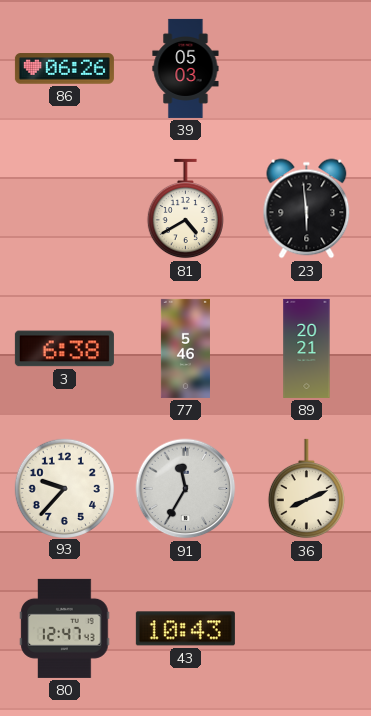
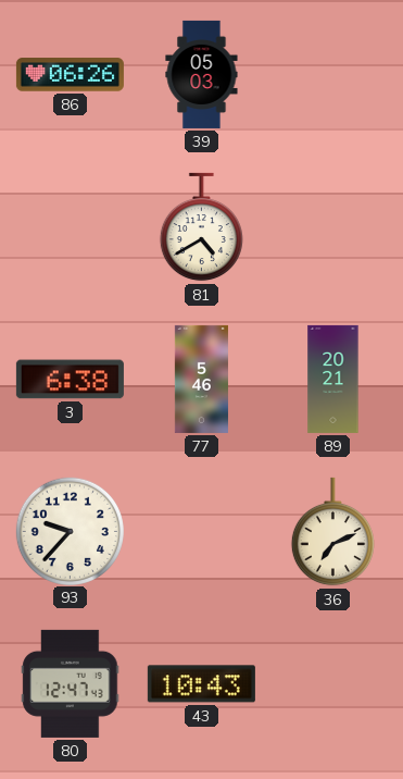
23: 5:59 -> none (307, 209)
91: 11:35 -> none (186, 489)
36: 8:11 -> 7:11 (332, 532)
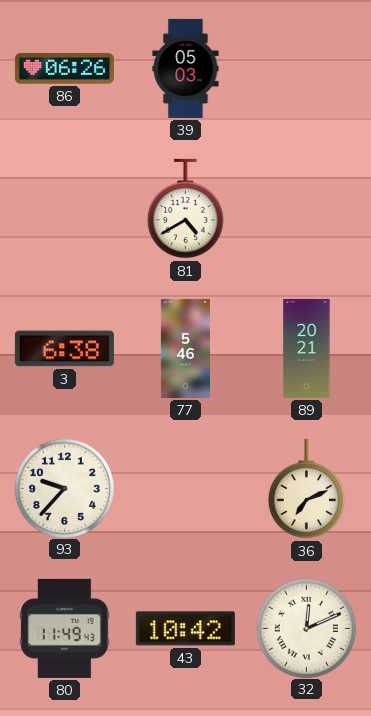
80: 12:47 -> 11:49 (65, 628)
43: 10:43 -> 10:42 (185, 629)
32: none -> 12:11 (306, 628)
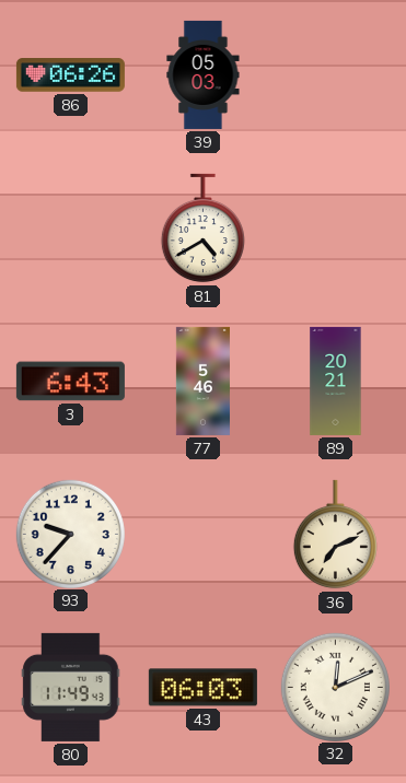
3: 6:38 -> 6:43 (70, 382)
43: 10:42 -> 06:03 (202, 688)
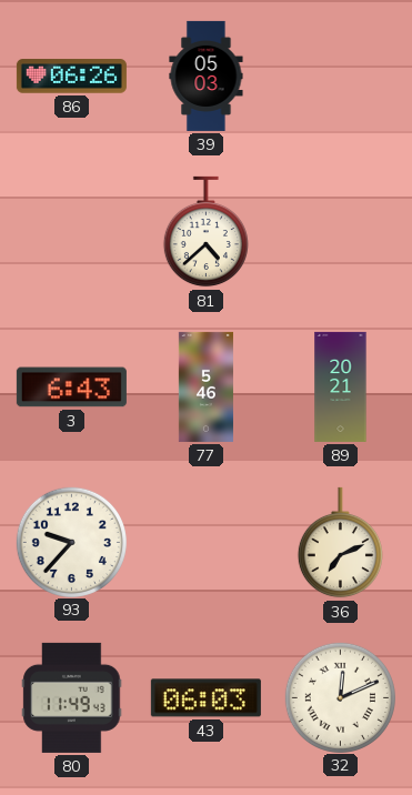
81: 4:40 -> 4:38 (205, 232)
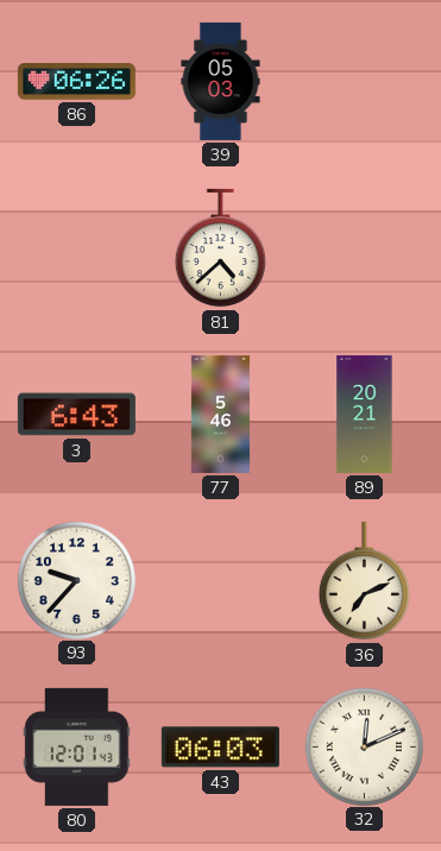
80: 11:49 -> 12:01 (77, 746)
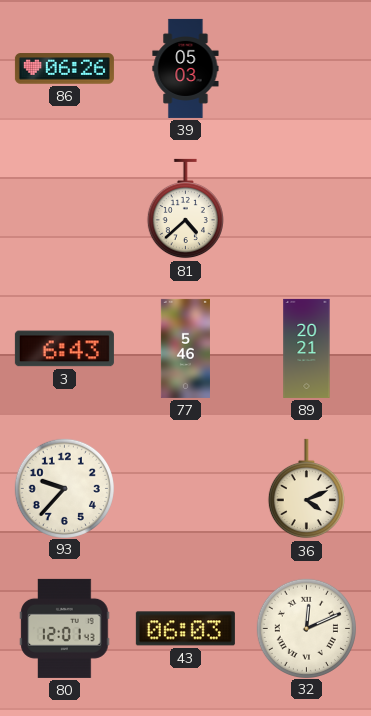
36: 7:11 -> 4:11 (306, 489)
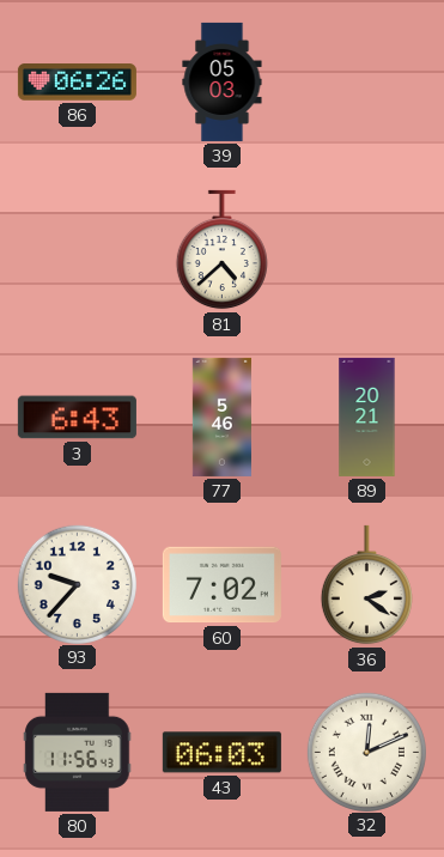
60: none -> 7:02 (221, 585)
36: 4:11 -> 2:21 (366, 585)
80: 12:01 -> 11:56 (78, 752)
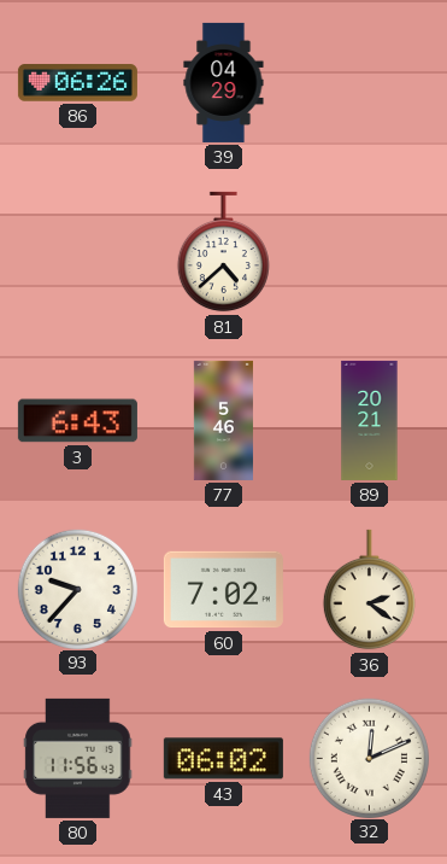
39: 05:03 -> 04:29 (224, 82)
43: 06:03 -> 06:02 (223, 759)
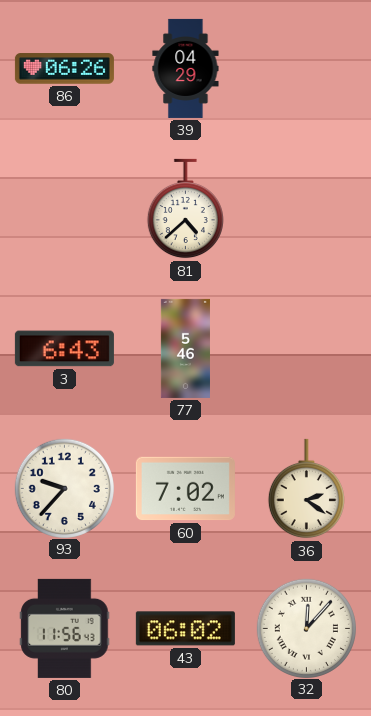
89: 20:21 -> none (370, 420)
32: 12:11 -> 12:07 (306, 628)
